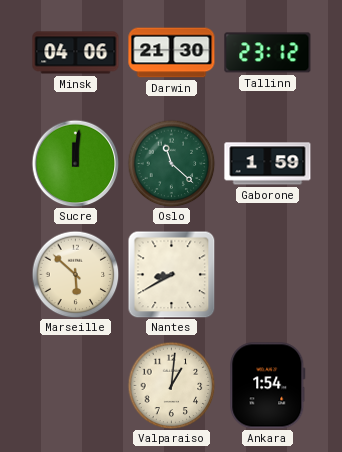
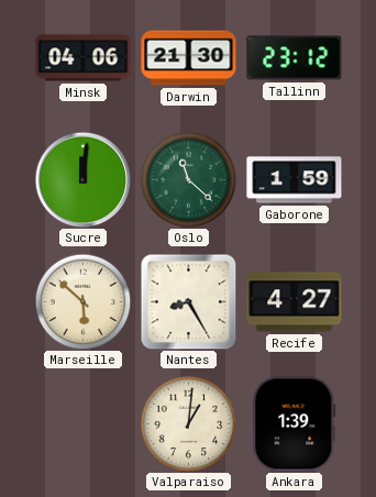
Nantes: 8:40 -> 8:25 (188, 301)
Recife: none -> 4:27 (295, 302)
Ankara: 1:54 -> 1:39 (295, 424)
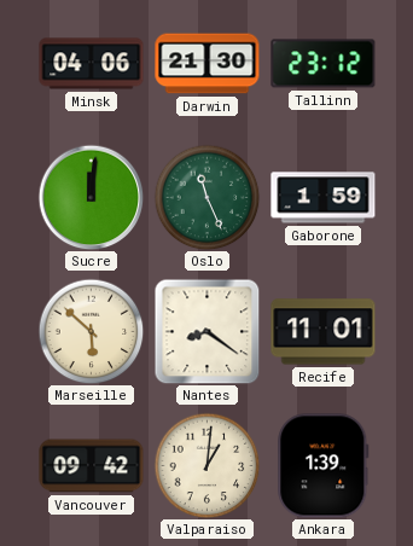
Oslo: 11:22 -> 11:26 (206, 197)
Nantes: 8:25 -> 8:21 (206, 331)
Recife: 4:27 -> 11:01 (324, 332)
Vancouver: none -> 09:42 (92, 466)
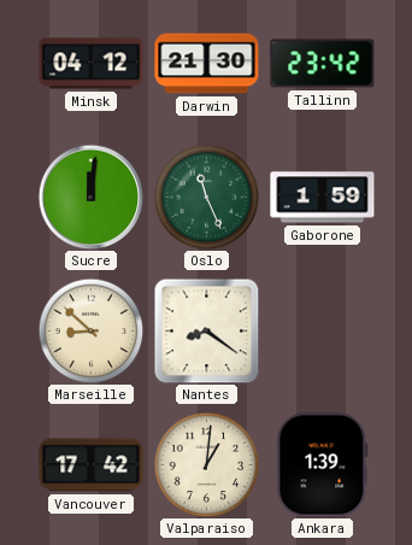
Minsk: 04:06 -> 04:12 (92, 64)
Tallinn: 23:12 -> 23:42 (323, 64)
Marseille: 5:52 -> 8:52 (90, 330)
Recife: 11:01 -> none (324, 332)
Vancouver: 09:42 -> 17:42 (92, 465)
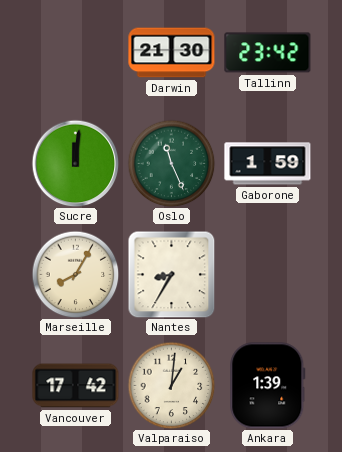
Minsk: 04:12 -> none (92, 64)
Marseille: 8:52 -> 8:05 (75, 274)
Nantes: 8:21 -> 8:35 (171, 274)
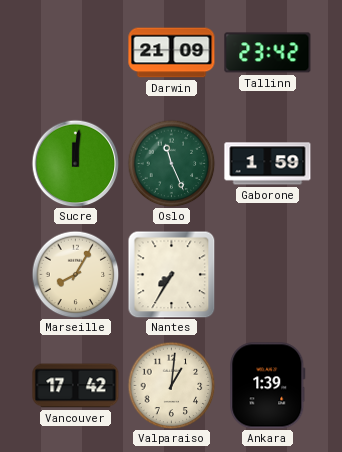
Darwin: 21:30 -> 21:09 (172, 53)
Nantes: 8:35 -> 7:35 (171, 274)
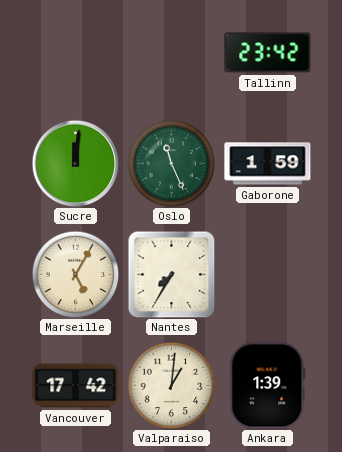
Darwin: 21:09 -> none (172, 53)
Marseille: 8:05 -> 5:05 (75, 274)
